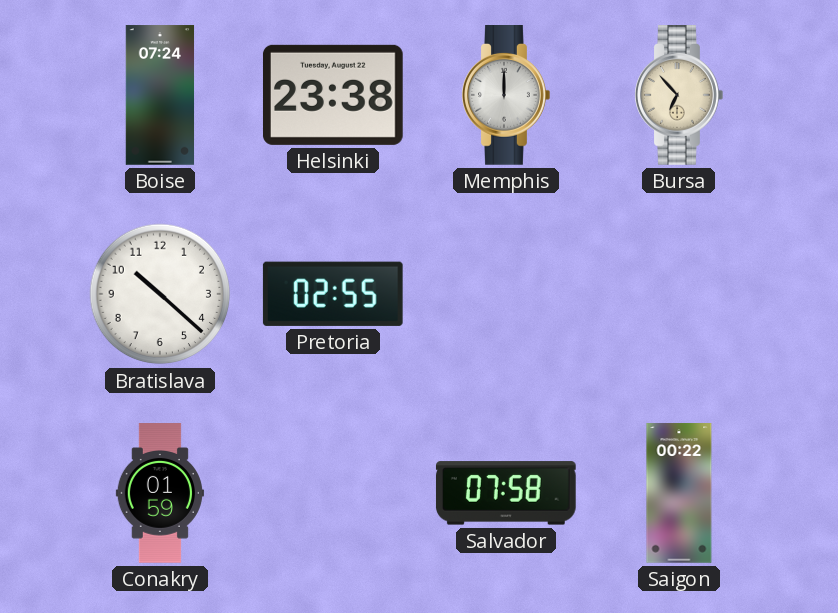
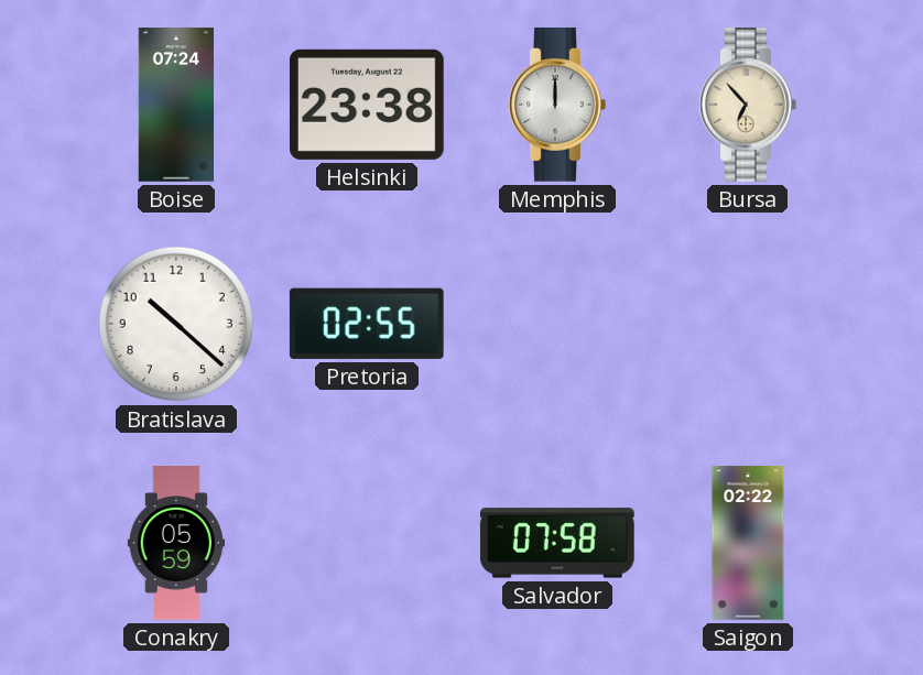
Conakry: 01:59 -> 05:59 (176, 543)
Saigon: 00:22 -> 02:22 (748, 543)
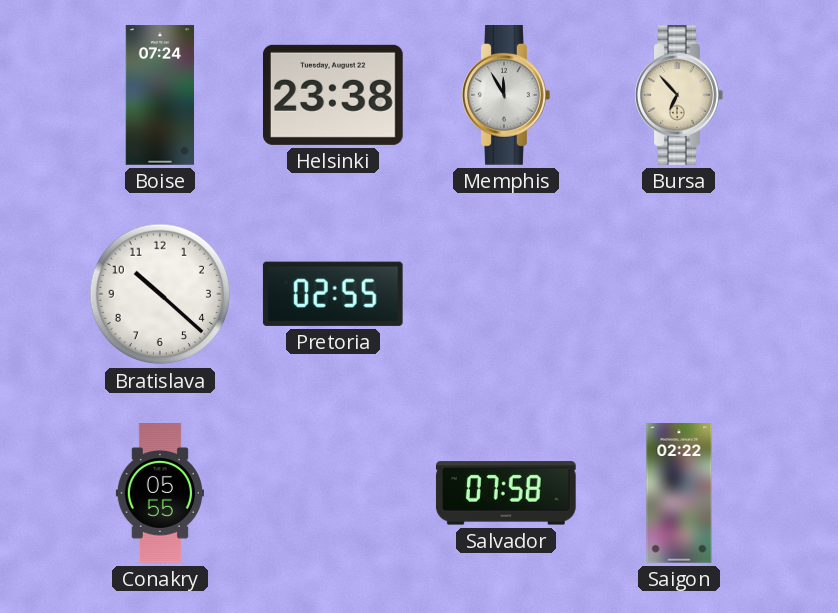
Memphis: 12:00 -> 11:55 (506, 96)
Conakry: 05:59 -> 05:55 (160, 493)
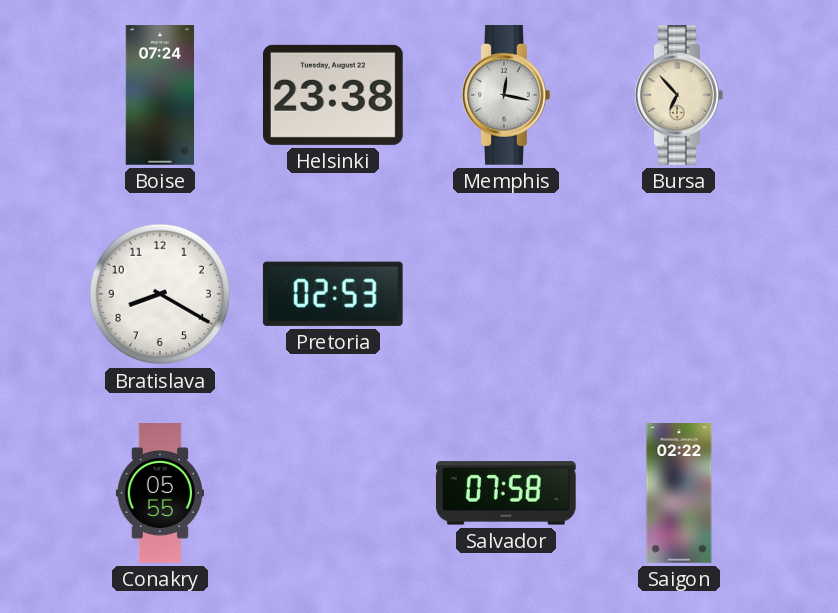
Memphis: 11:55 -> 12:17 (506, 96)
Bratislava: 10:22 -> 8:20 (160, 294)
Pretoria: 02:55 -> 02:53 (333, 294)
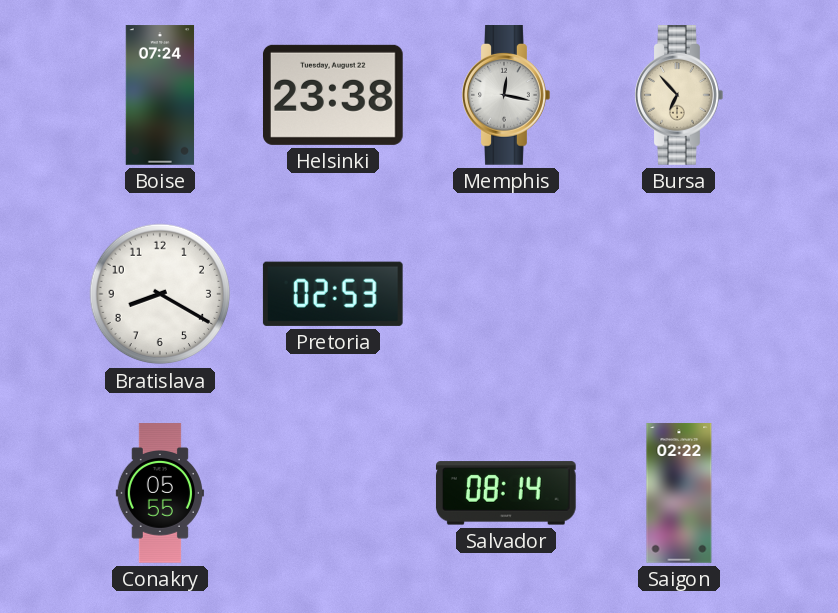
Salvador: 07:58 -> 08:14 (506, 493)
